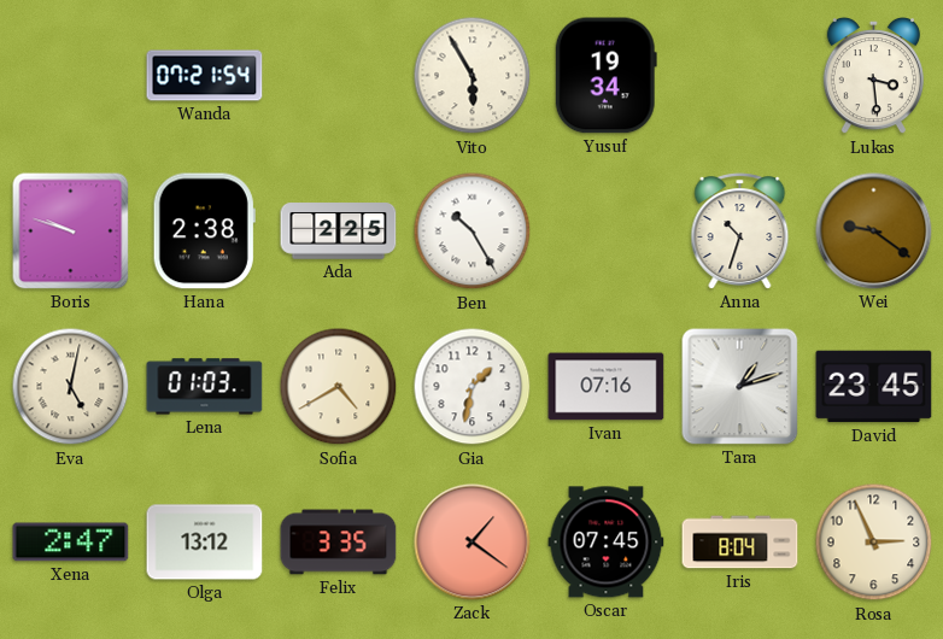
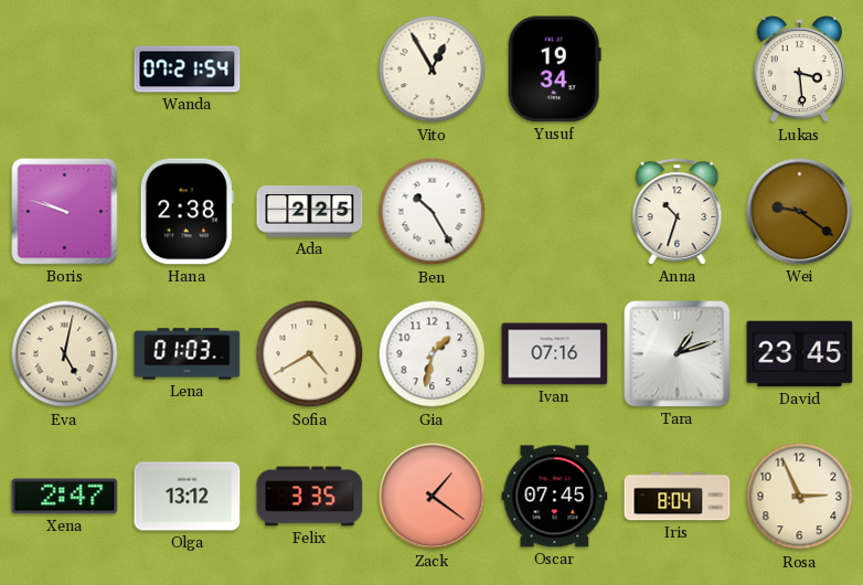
Vito: 5:55 -> 12:55 (433, 70)
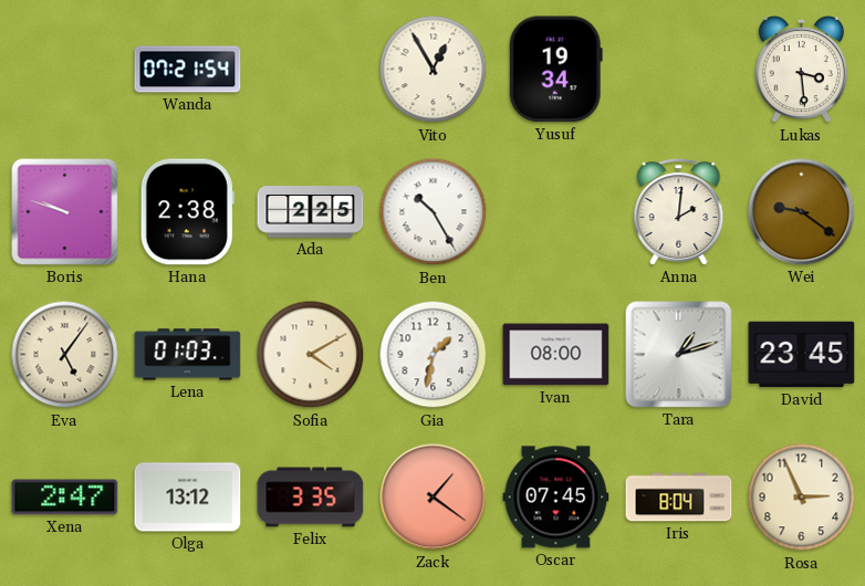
Anna: 10:33 -> 2:01 (679, 212)
Eva: 5:02 -> 5:06 (65, 355)
Sofia: 4:40 -> 4:10 (311, 355)
Ivan: 07:16 -> 08:00 (556, 355)
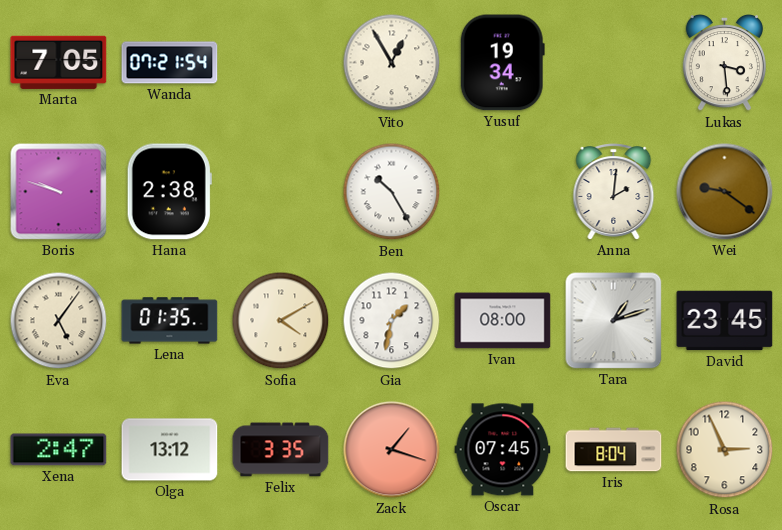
Marta: none -> 7:05 (59, 62)
Ada: 2:25 -> none (311, 212)
Lena: 01:03 -> 01:35 (170, 321)
Zack: 1:21 -> 1:18 (392, 450)
